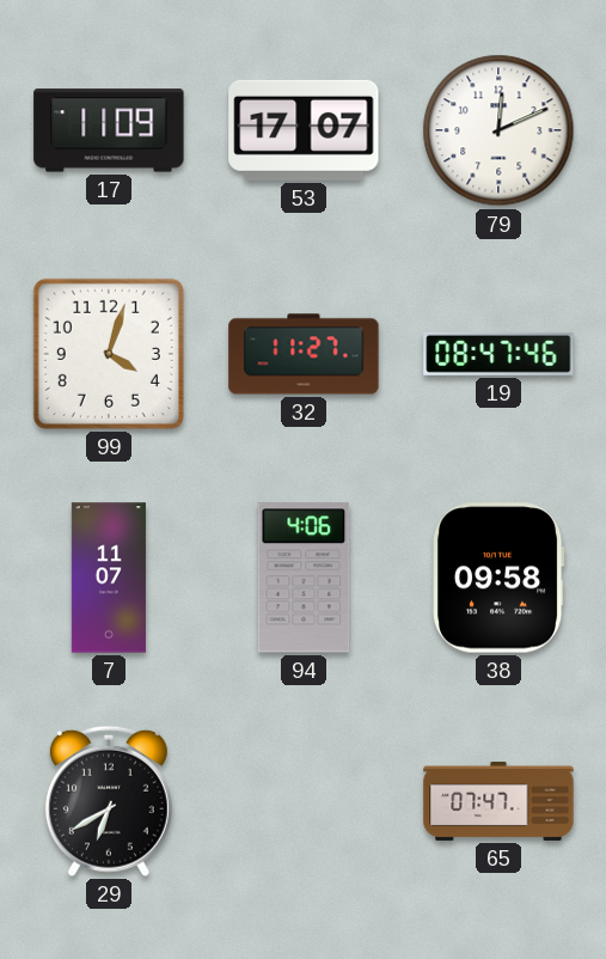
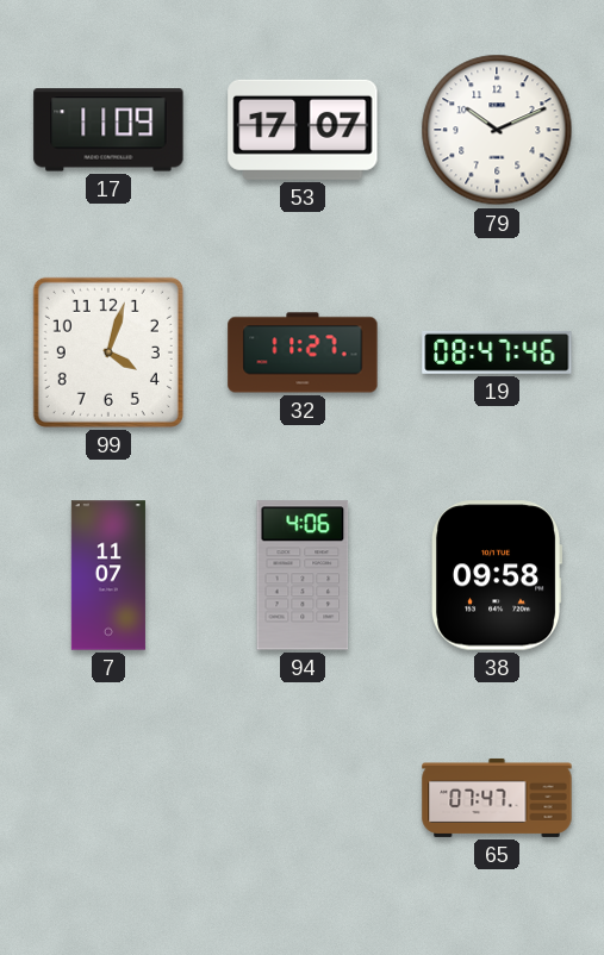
79: 12:11 -> 10:11 (497, 130)
29: 6:40 -> none (109, 801)
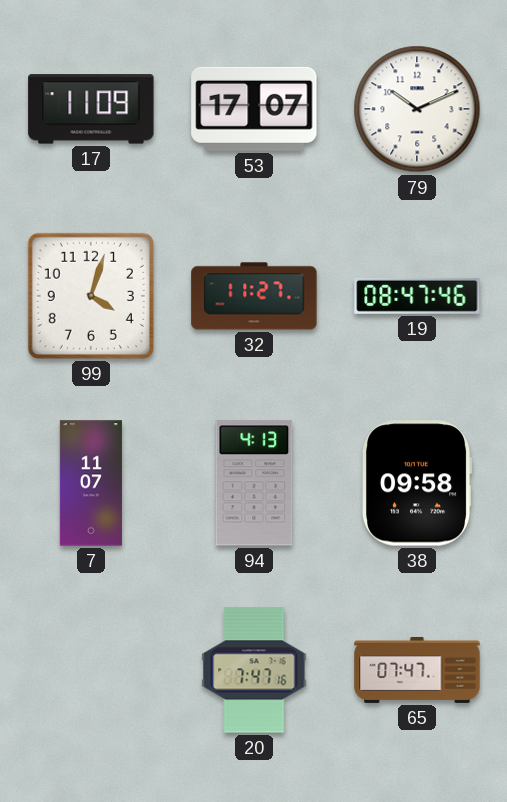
94: 4:06 -> 4:13 (254, 483)
20: none -> 7:47 (254, 670)
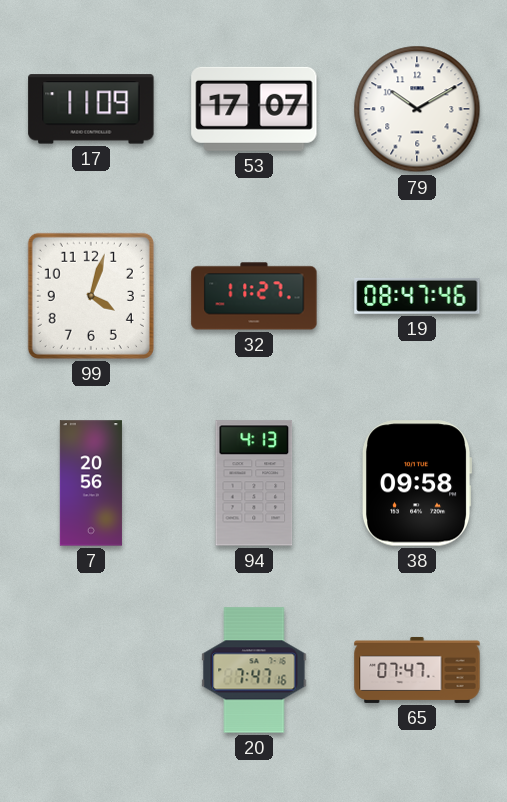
79: 10:11 -> 10:10 (417, 109)
7: 11:07 -> 20:56 (91, 483)
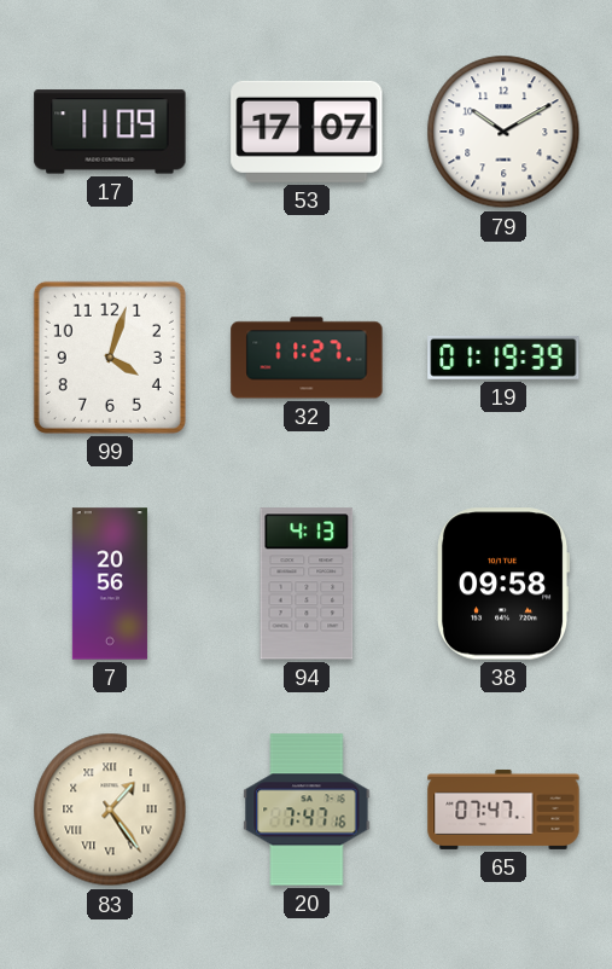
19: 08:47 -> 01:19 (503, 358)
83: none -> 1:24 (110, 810)
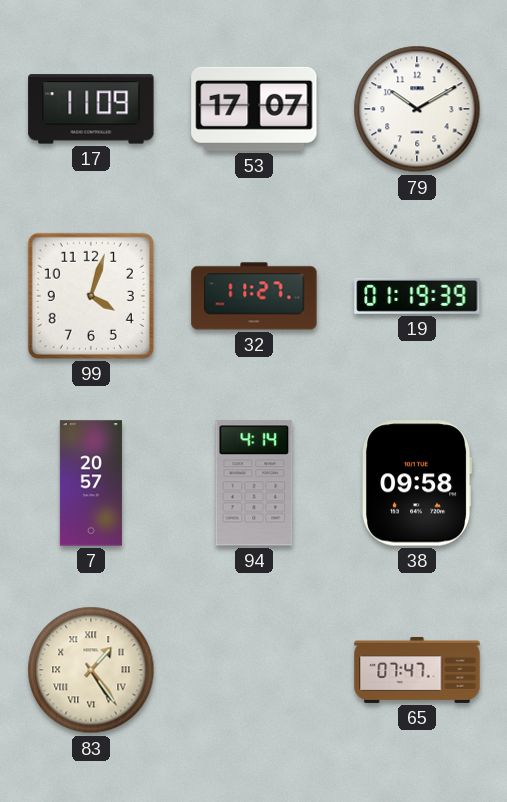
7: 20:56 -> 20:57 (91, 483)
94: 4:13 -> 4:14 (254, 483)
20: 7:47 -> none (307, 810)
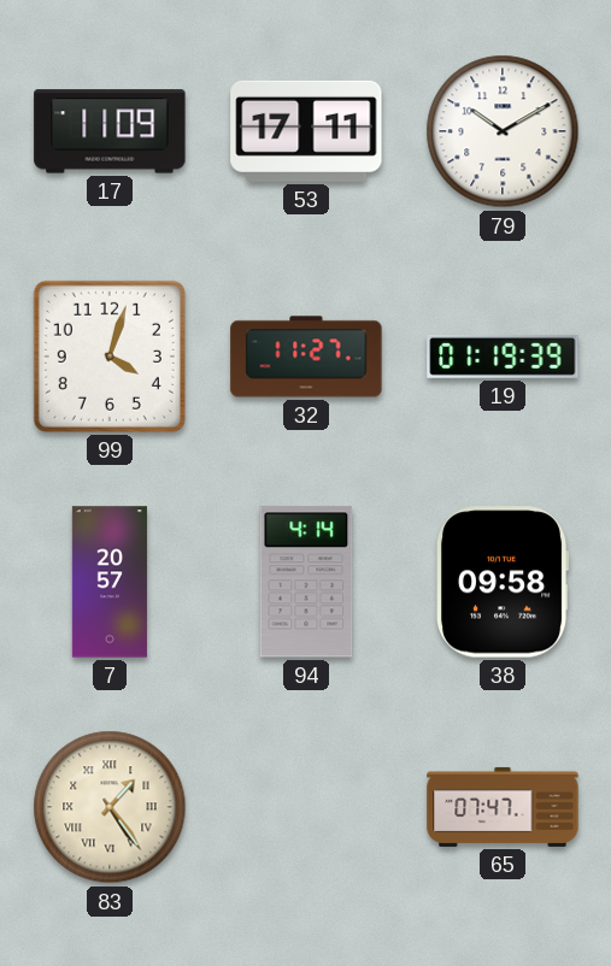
53: 17:07 -> 17:11 (306, 131)
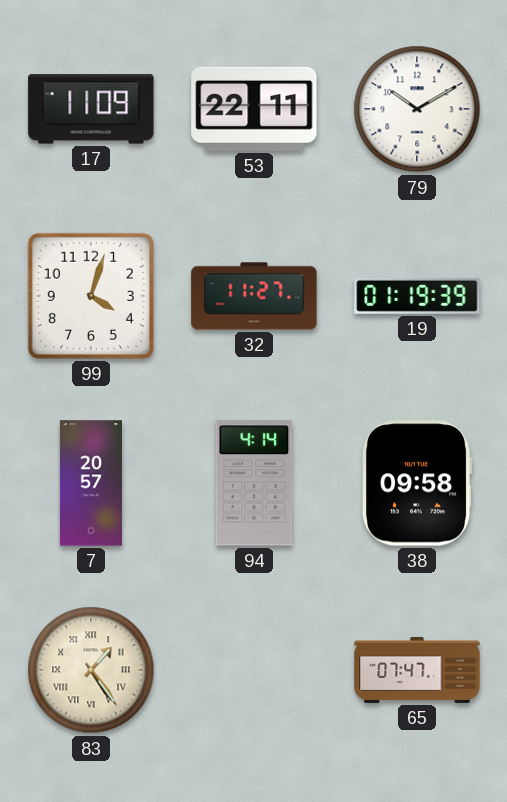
53: 17:11 -> 22:11 (254, 109)
